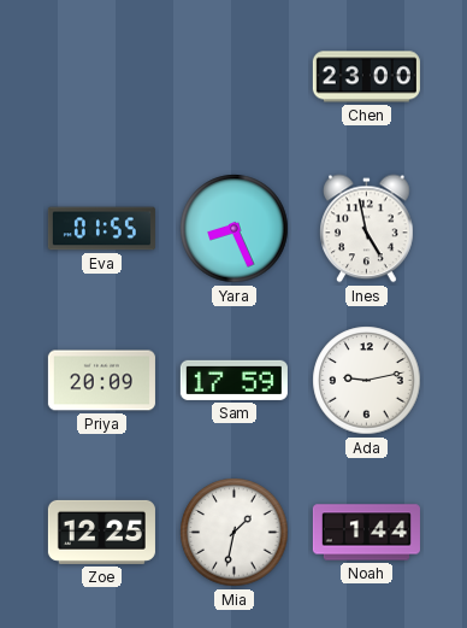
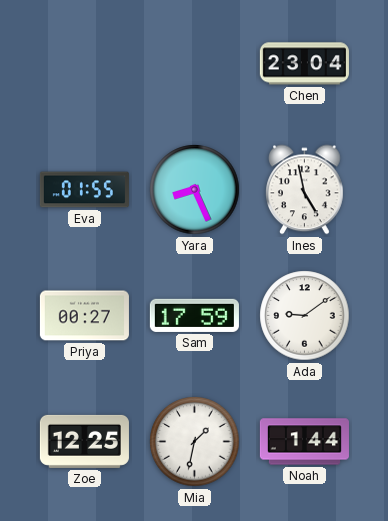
Chen: 23:00 -> 23:04 (304, 64)
Priya: 20:09 -> 00:27 (84, 316)
Ada: 9:13 -> 9:09 (305, 316)
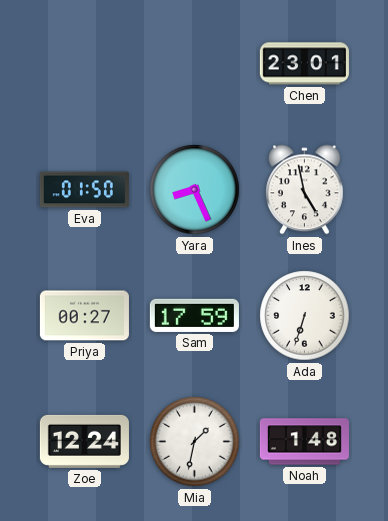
Chen: 23:04 -> 23:01 (304, 64)
Eva: 01:55 -> 01:50 (84, 190)
Ada: 9:09 -> 6:33 (305, 316)
Zoe: 12:25 -> 12:24 (84, 441)
Noah: 1:44 -> 1:48 (304, 442)
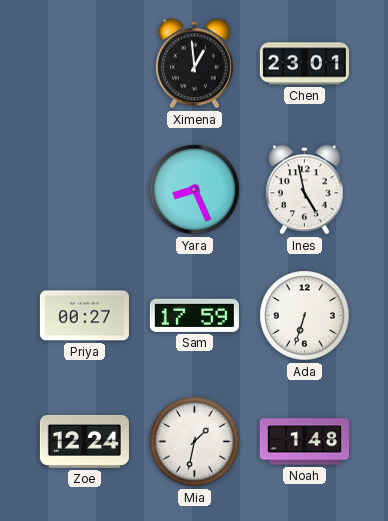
Ximena: none -> 12:59 (195, 64)
Eva: 01:50 -> none (84, 190)
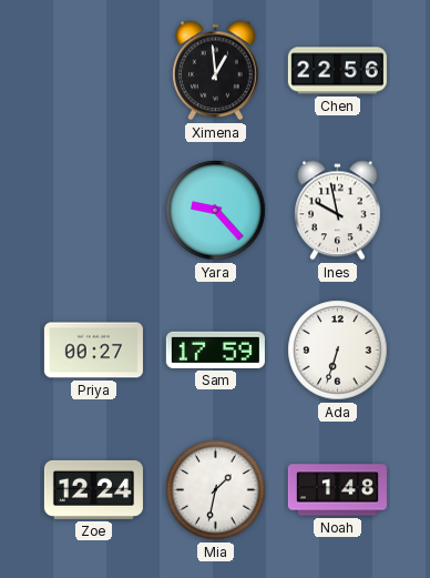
Chen: 23:01 -> 22:56 (337, 71)
Yara: 8:26 -> 9:23 (216, 211)
Ines: 4:58 -> 9:58 (338, 211)
